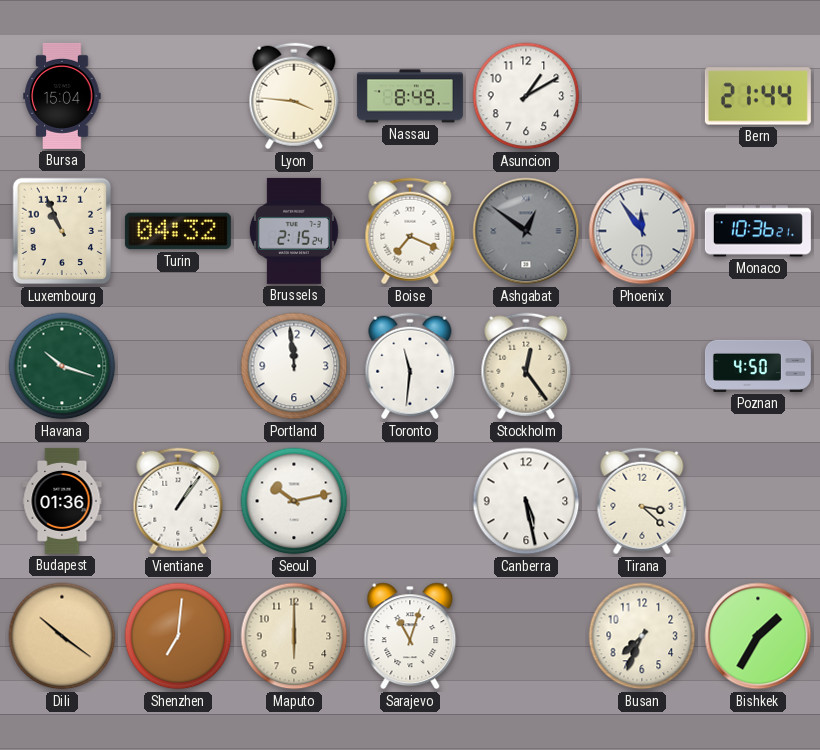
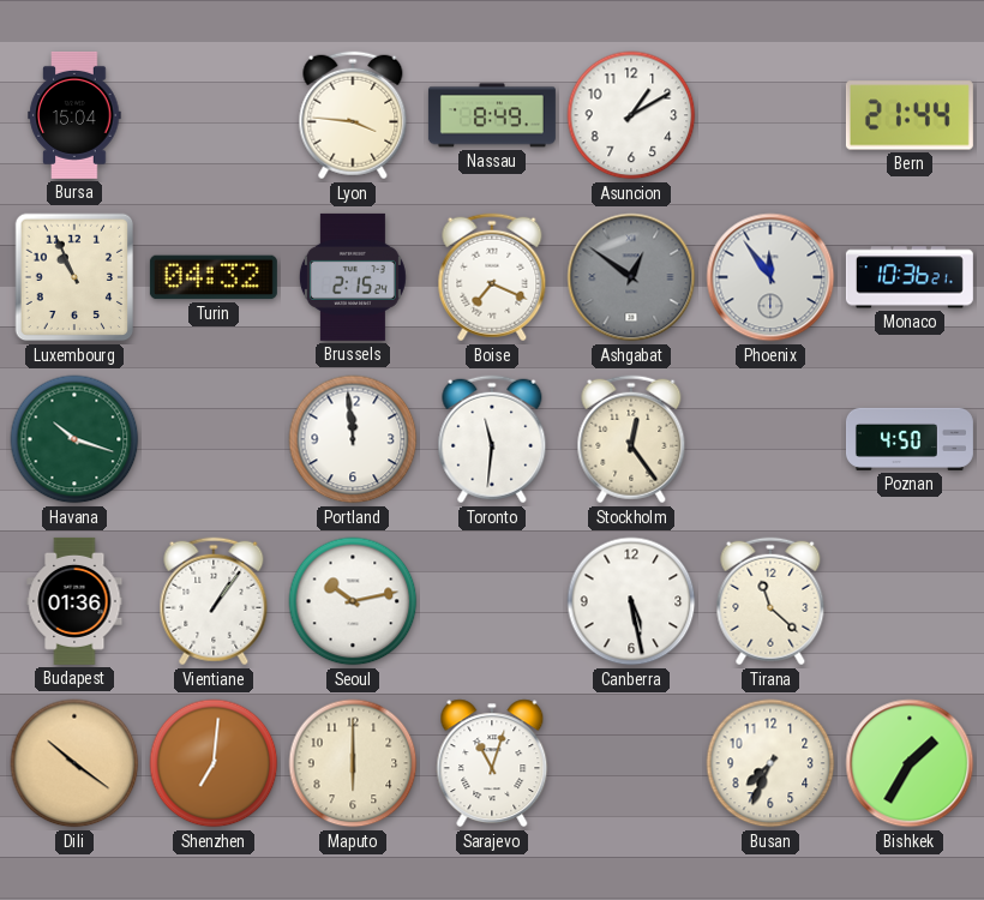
Tirana: 3:22 -> 11:22 (770, 601)
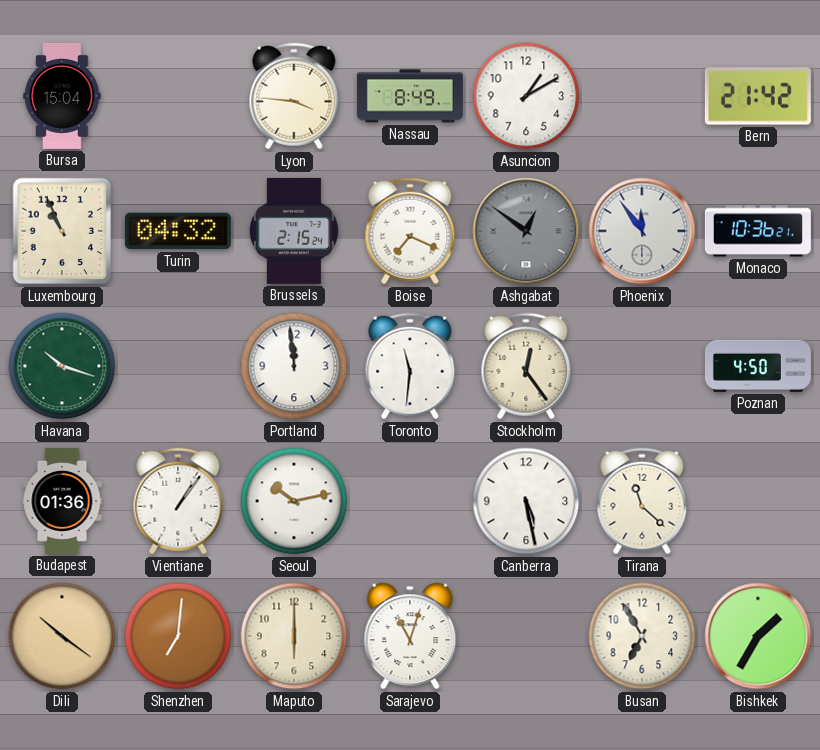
Bern: 21:44 -> 21:42 (758, 96)
Busan: 7:34 -> 6:55 (642, 636)
